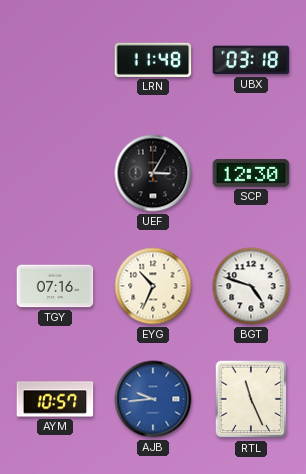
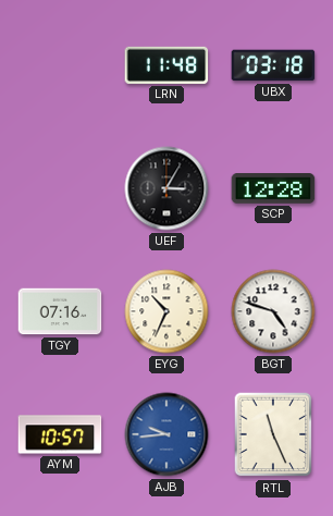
SCP: 12:30 -> 12:28 (273, 188)
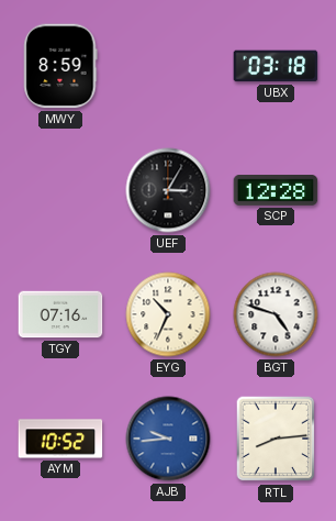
MWY: none -> 8:59 (60, 66)
LRN: 11:48 -> none (166, 65)
AYM: 10:57 -> 10:52 (60, 439)
RTL: 11:26 -> 8:14 (276, 439)
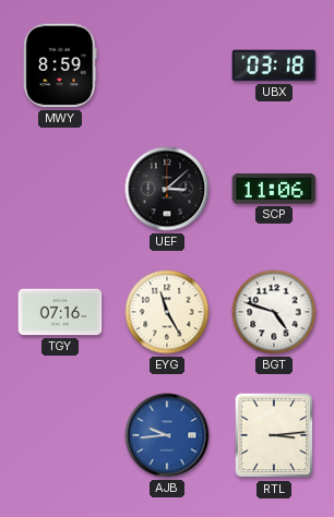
UEF: 3:05 -> 3:08 (167, 189)
SCP: 12:28 -> 11:06 (274, 189)
EYG: 10:34 -> 11:25 (167, 312)
AYM: 10:52 -> none (60, 439)
RTL: 8:14 -> 3:14 (274, 435)
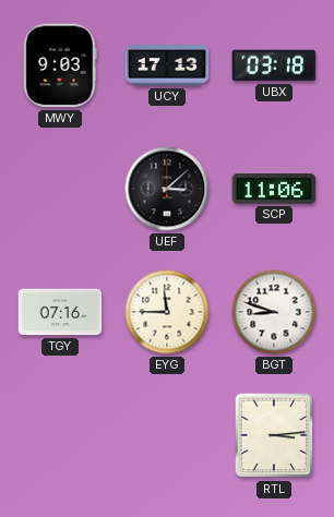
MWY: 8:59 -> 9:03 (60, 65)
UCY: none -> 17:13 (167, 65)
EYG: 11:25 -> 11:45 (167, 312)
BGT: 4:48 -> 8:48 (274, 312)
AJB: 9:44 -> none (167, 435)
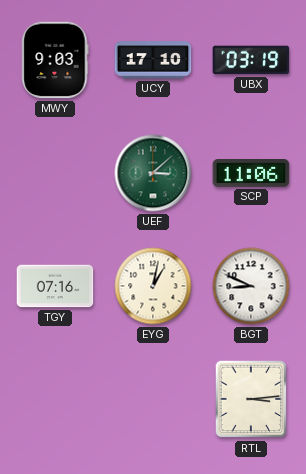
UCY: 17:13 -> 17:10 (153, 60)
UBX: 03:18 -> 03:19 (251, 60)
UEF dial: black -> green (153, 173)
EYG: 11:45 -> 1:02 (153, 286)
BGT: 8:48 -> 8:49 (251, 286)
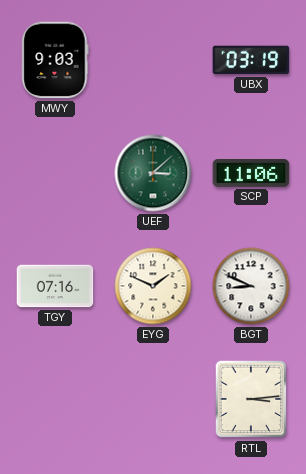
UCY: 17:10 -> none (153, 60)
EYG: 1:02 -> 1:49 (153, 286)
